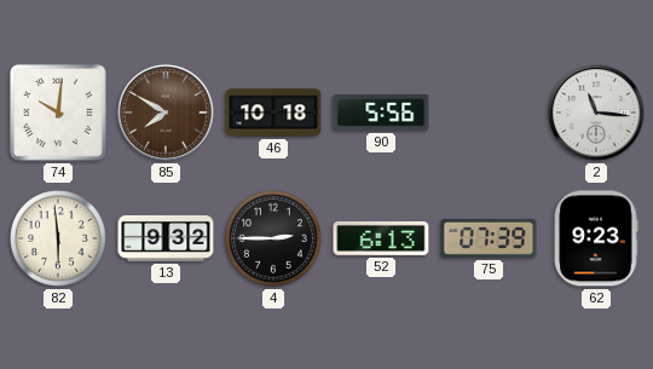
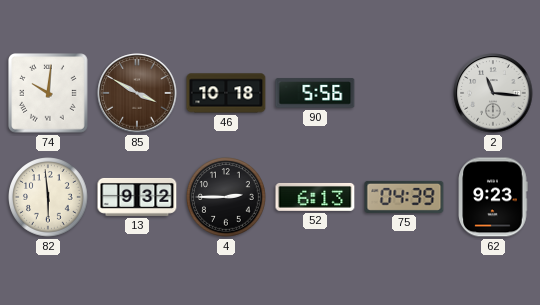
85: 7:50 -> 3:50 (137, 93)
75: 07:39 -> 04:39 (404, 197)
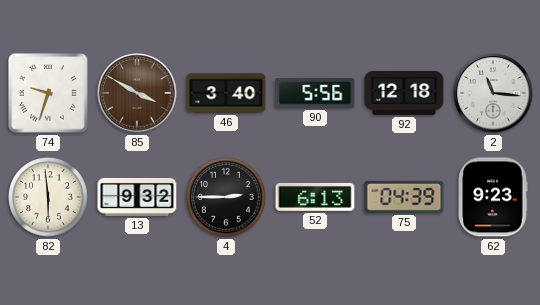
74: 10:01 -> 9:33 (49, 94)
46: 10:18 -> 3:40 (226, 93)
92: none -> 12:18 (404, 93)
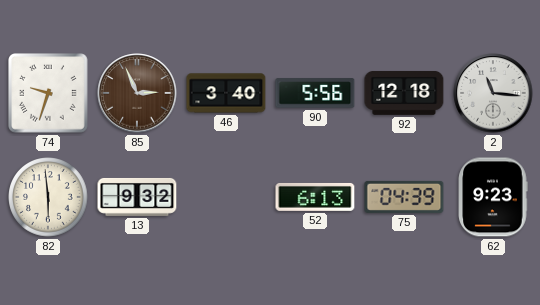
85: 3:50 -> 2:56 (137, 93)
4: 2:45 -> none (226, 197)
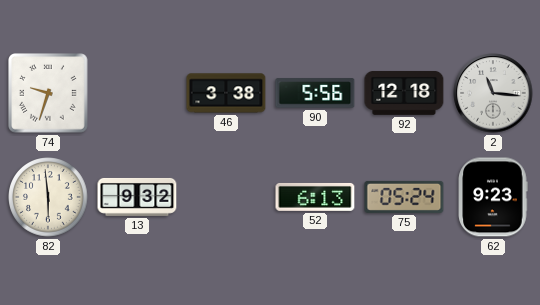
85: 2:56 -> none (137, 93)
46: 3:40 -> 3:38 (226, 93)
75: 04:39 -> 05:24 (404, 197)
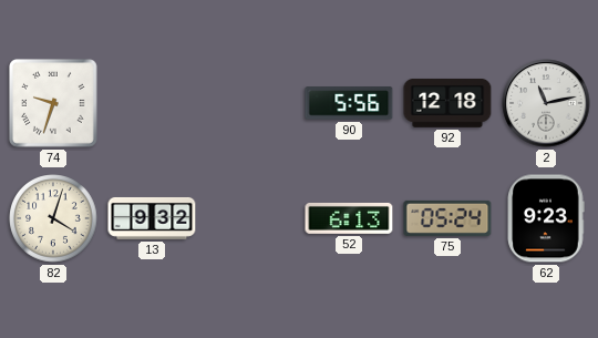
46: 3:38 -> none (226, 93)
2: 11:16 -> 11:13 (546, 103)
82: 5:59 -> 4:03 (53, 218)
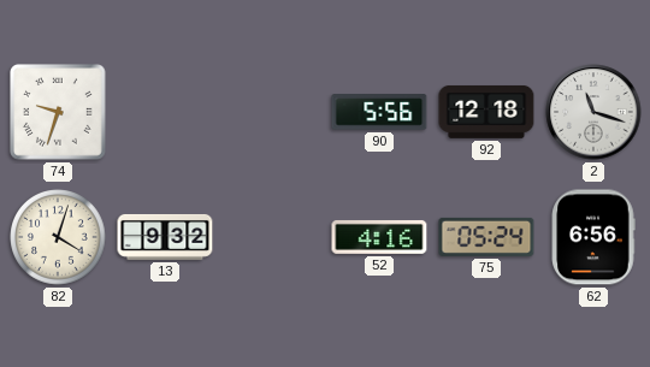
2: 11:13 -> 11:18 (593, 112)
52: 6:13 -> 4:16 (379, 237)
62: 9:23 -> 6:56 (593, 237)
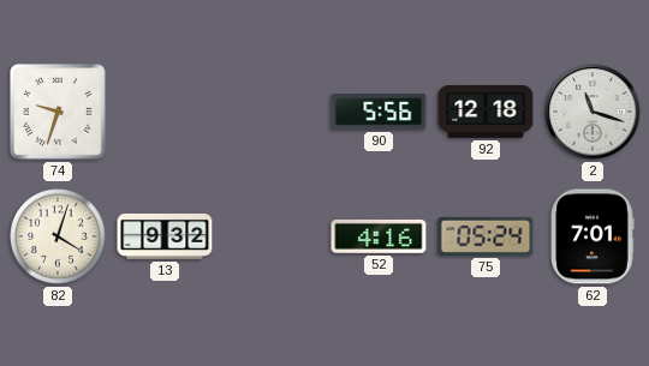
62: 6:56 -> 7:01 (593, 236)
